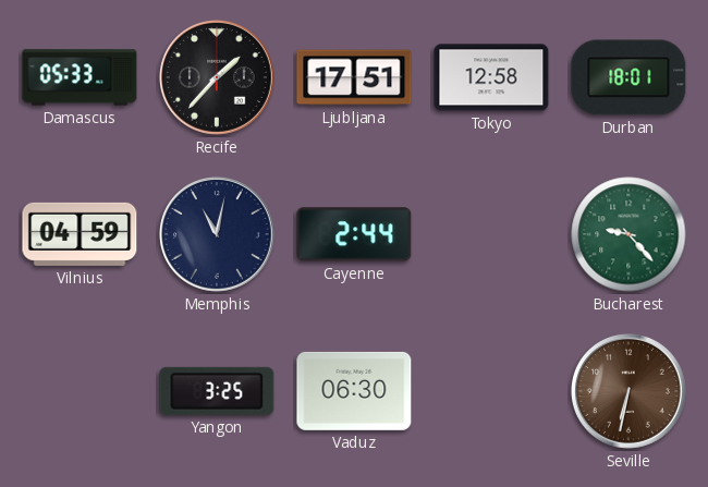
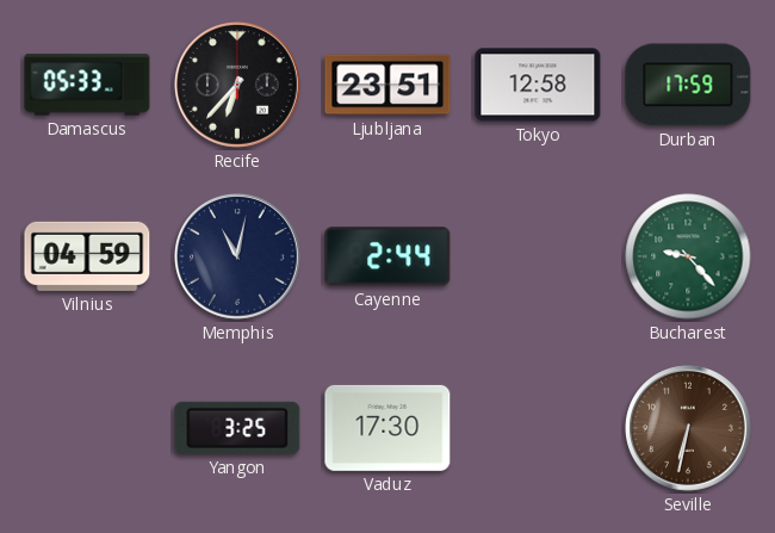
Recife: 1:37 -> 6:37 (238, 86)
Ljubljana: 17:51 -> 23:51 (387, 85)
Durban: 18:01 -> 17:59 (688, 85)
Vaduz: 06:30 -> 17:30 (387, 428)
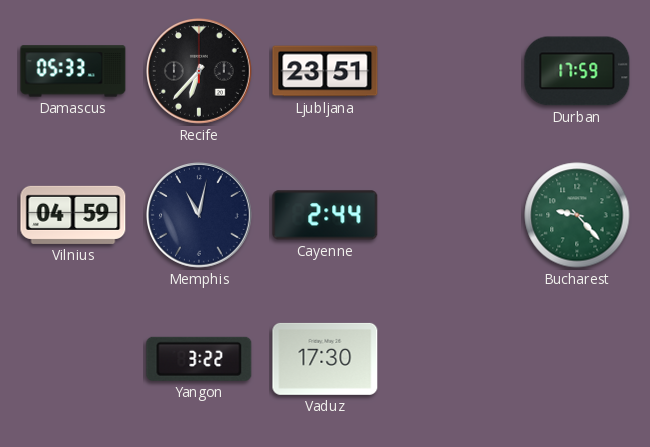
Tokyo: 12:58 -> none (538, 85)
Yangon: 3:25 -> 3:22 (199, 359)
Seville: 6:32 -> none (689, 429)
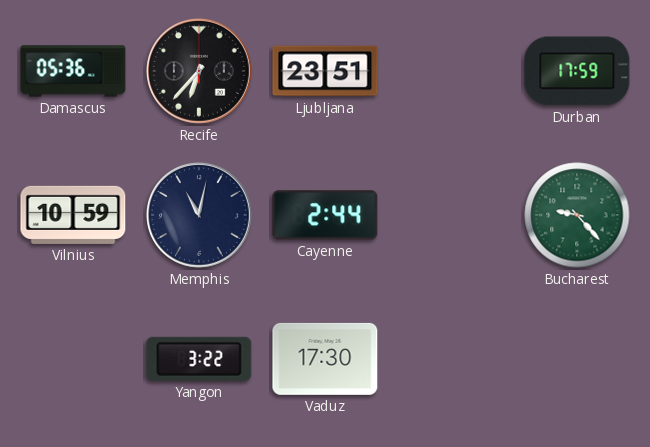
Damascus: 05:33 -> 05:36 (73, 71)
Vilnius: 04:59 -> 10:59 (73, 215)
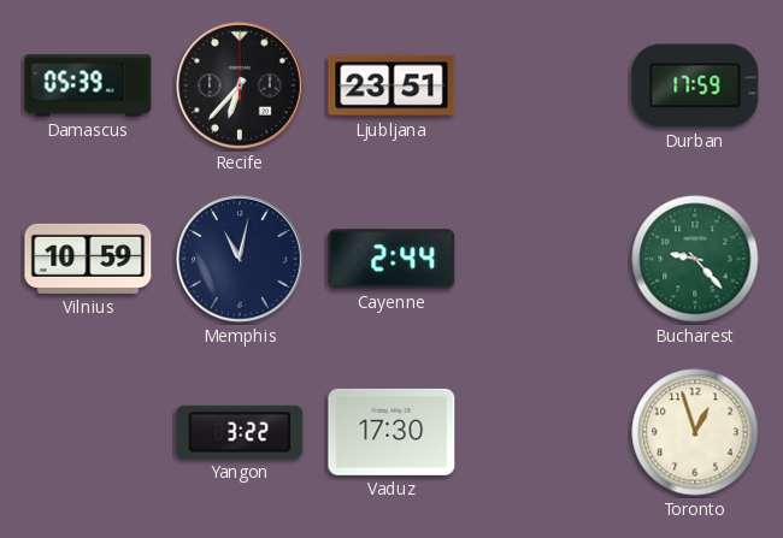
Damascus: 05:36 -> 05:39 (88, 85)
Toronto: none -> 12:57 (695, 432)
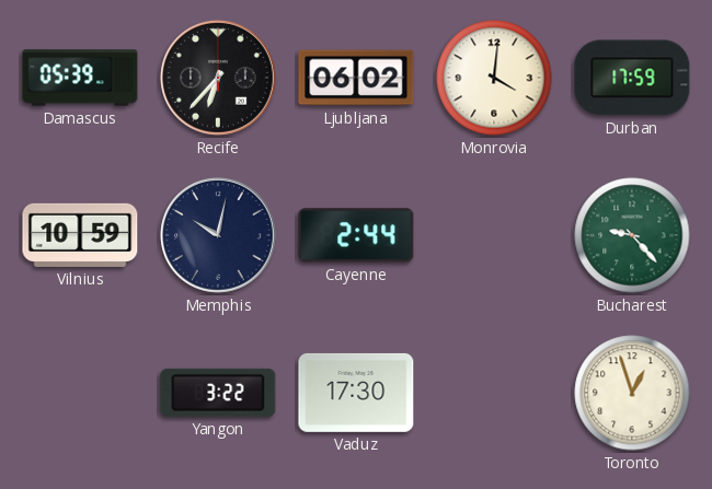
Ljubljana: 23:51 -> 06:02 (356, 78)
Monrovia: none -> 4:01 (494, 78)
Memphis: 11:02 -> 10:02 (219, 236)
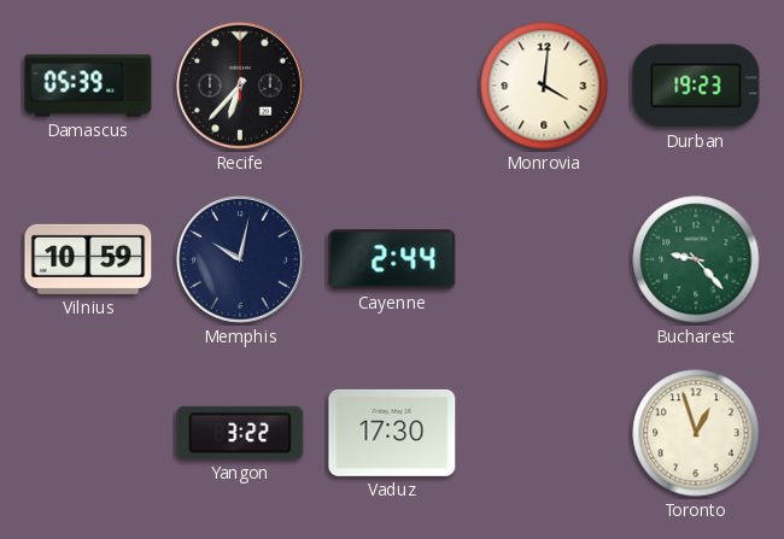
Ljubljana: 06:02 -> none (356, 78)
Durban: 17:59 -> 19:23 (696, 86)
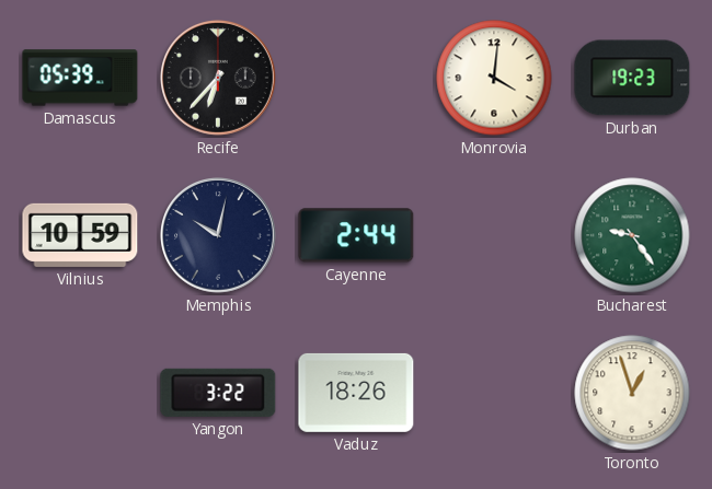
Bucharest: 9:23 -> 9:24 (632, 235)
Vaduz: 17:30 -> 18:26 (356, 393)
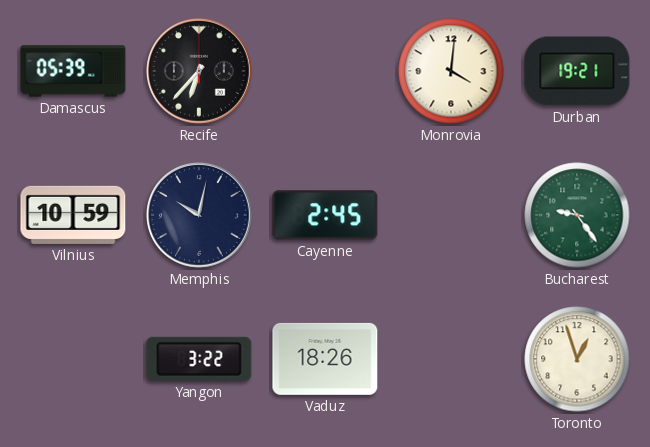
Durban: 19:23 -> 19:21 (577, 71)
Cayenne: 2:44 -> 2:45 (325, 215)
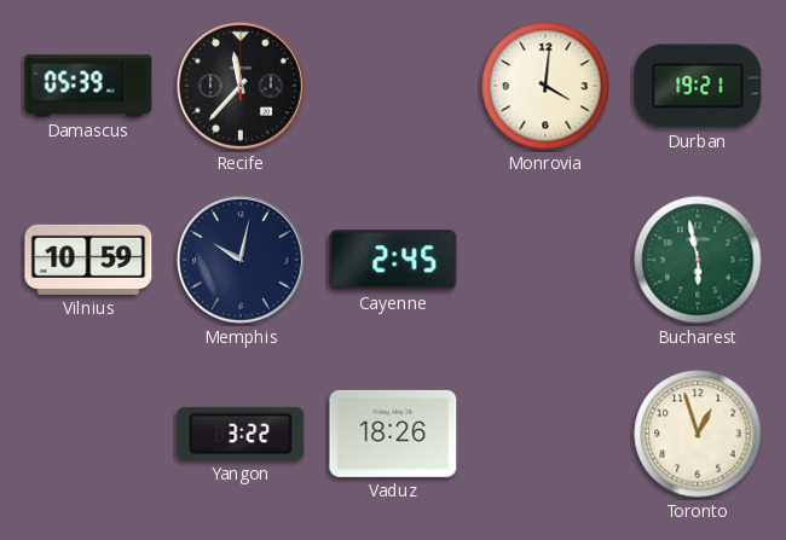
Recife: 6:37 -> 11:37 (242, 87)
Bucharest: 9:24 -> 5:58 (698, 260)
